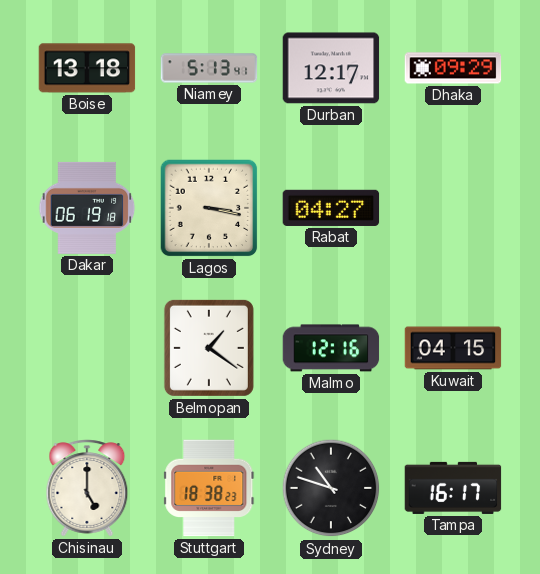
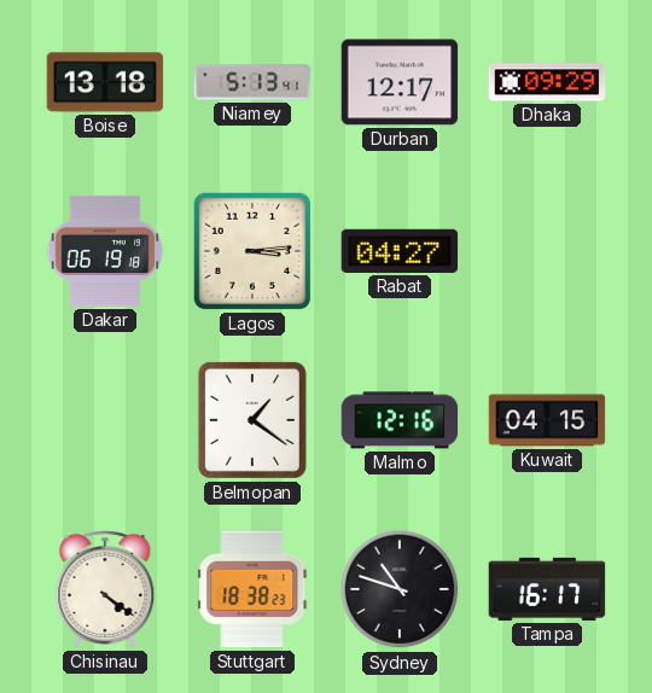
Lagos: 3:17 -> 3:14 (252, 251)
Chisinau: 5:00 -> 4:21 (105, 589)
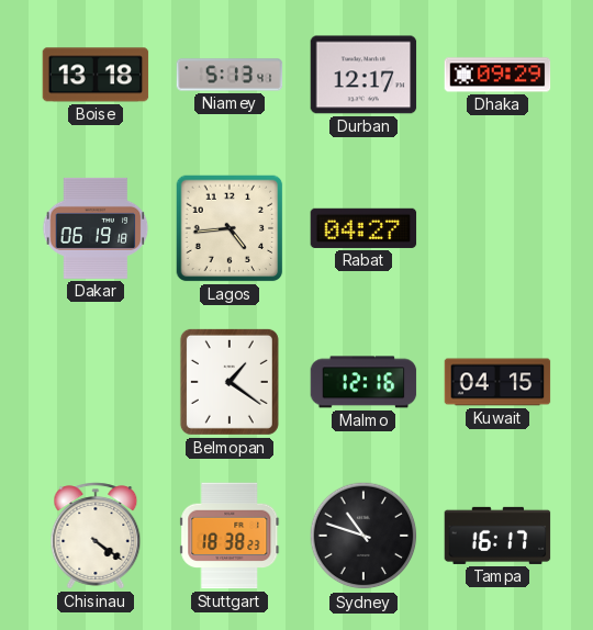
Lagos: 3:14 -> 4:44 (230, 228)
